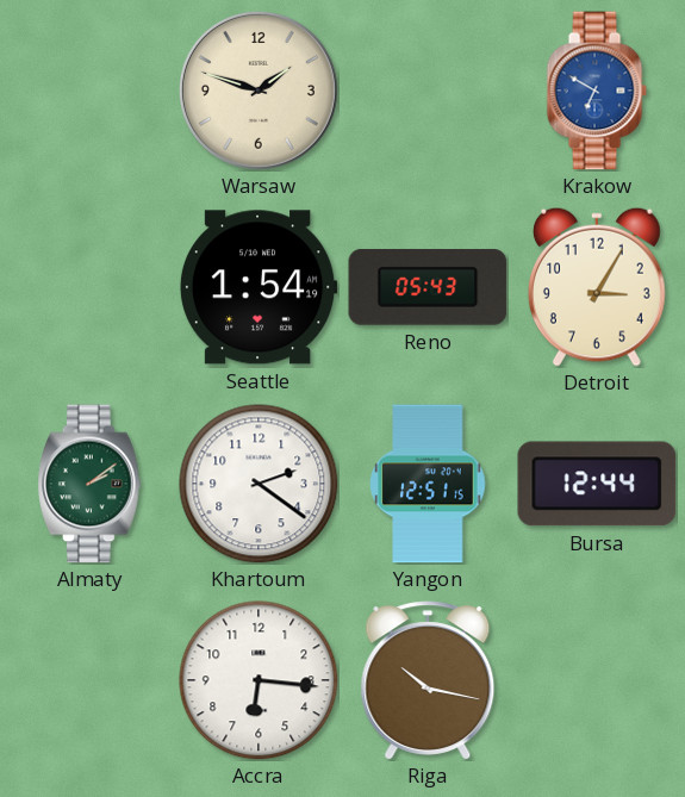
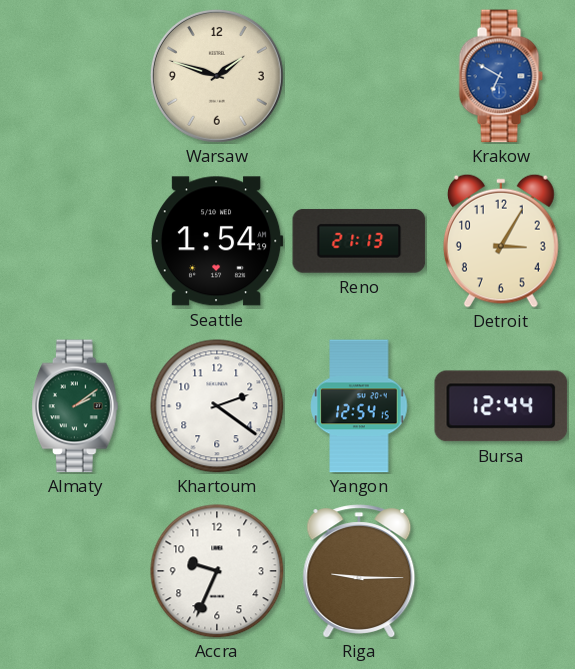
Reno: 05:43 -> 21:13 (359, 241)
Yangon: 12:51 -> 12:54 (359, 406)
Accra: 6:16 -> 9:34 (217, 571)
Riga: 10:17 -> 9:15 (359, 571)
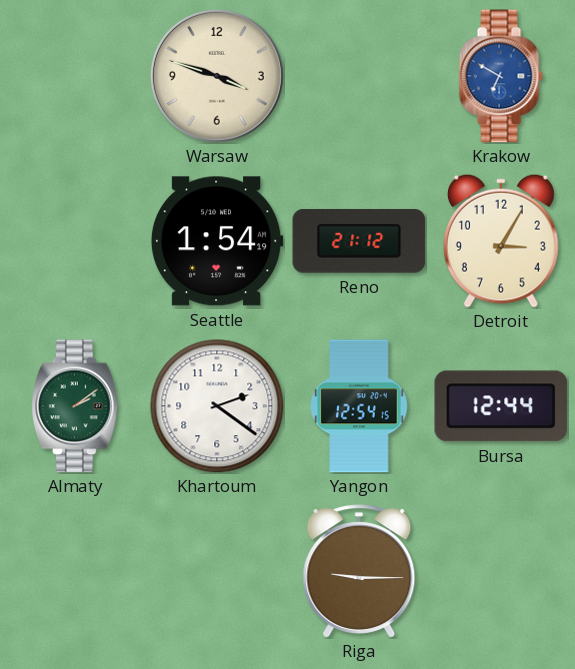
Warsaw: 1:48 -> 3:48 (217, 76)
Reno: 21:13 -> 21:12 (359, 241)
Accra: 9:34 -> none (217, 571)
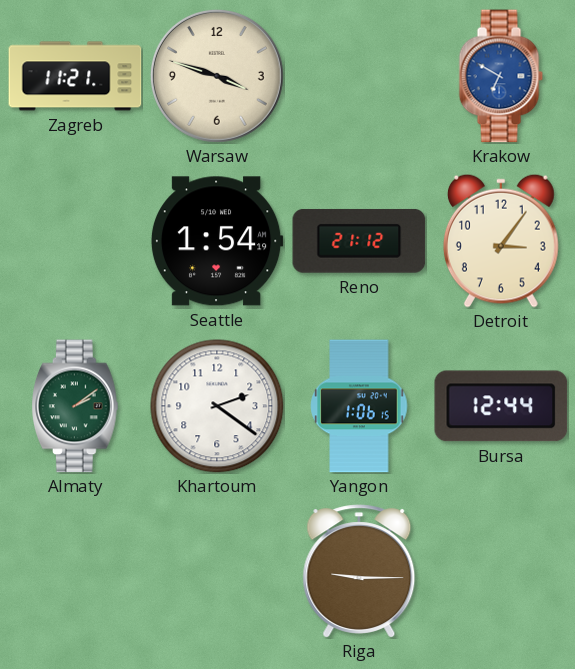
Zagreb: none -> 11:21 (75, 76)
Detroit: 3:05 -> 3:06 (501, 241)
Yangon: 12:54 -> 1:06 (359, 406)
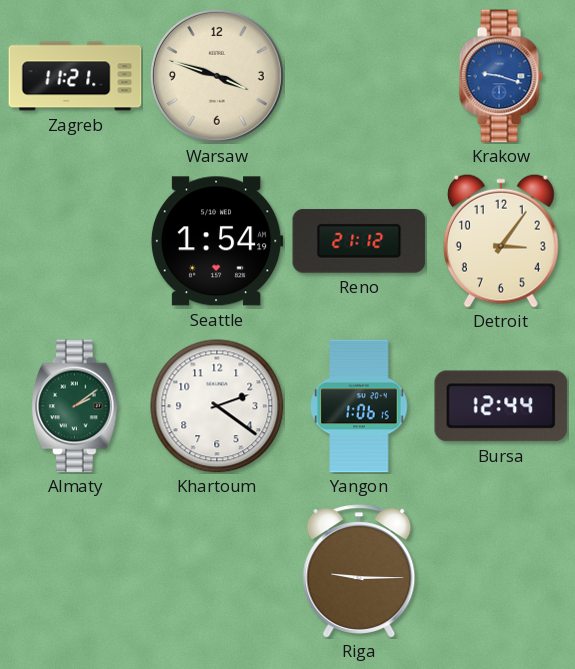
Krakow: 6:50 -> 9:18 (501, 76)
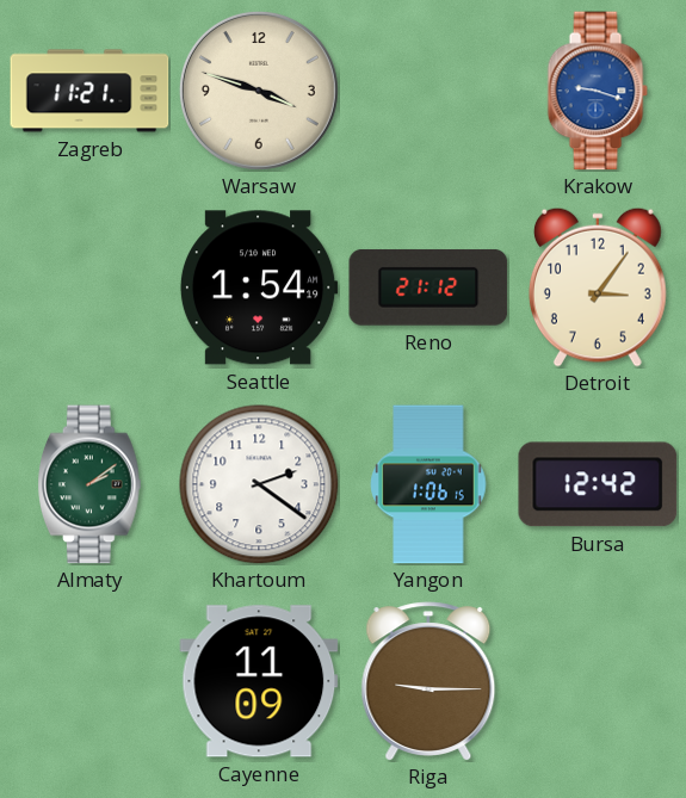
Bursa: 12:44 -> 12:42 (598, 484)
Cayenne: none -> 11:09 (259, 681)
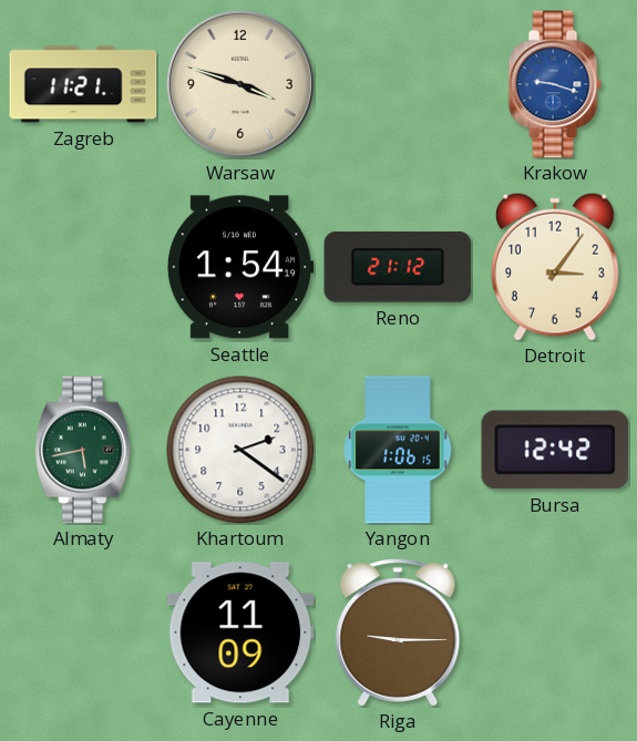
Almaty: 2:09 -> 5:43 (84, 450)
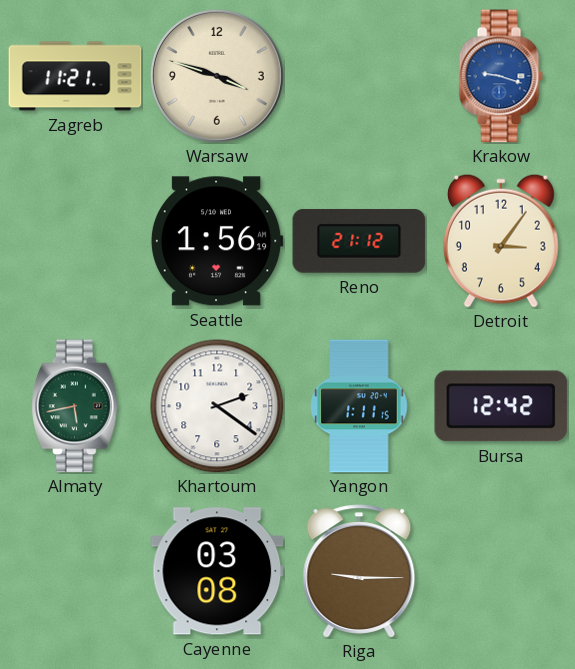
Seattle: 1:54 -> 1:56 (217, 241)
Yangon: 1:06 -> 1:11 (359, 406)
Cayenne: 11:09 -> 03:08 (217, 571)
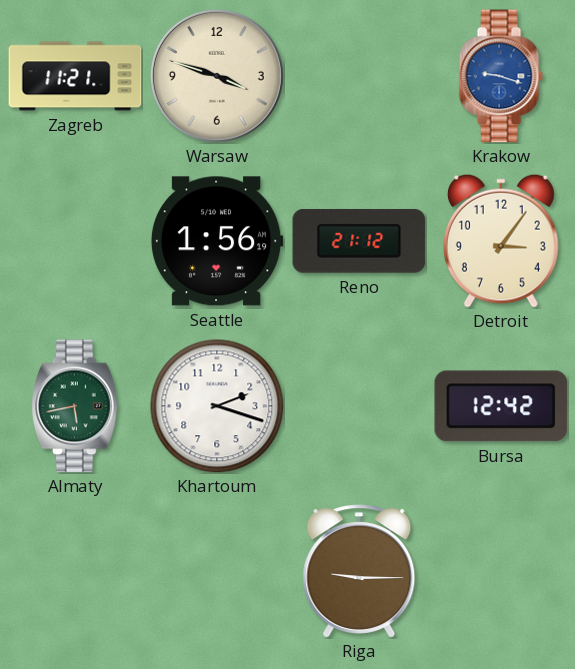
Khartoum: 2:21 -> 2:18 (217, 406)
Yangon: 1:11 -> none (359, 406)
Cayenne: 03:08 -> none (217, 571)
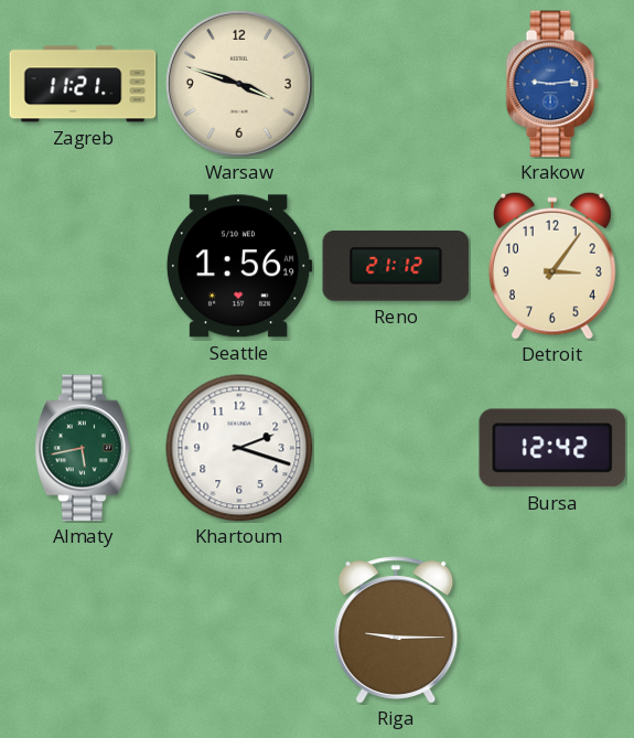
Krakow: 9:18 -> 9:14 (552, 84)
